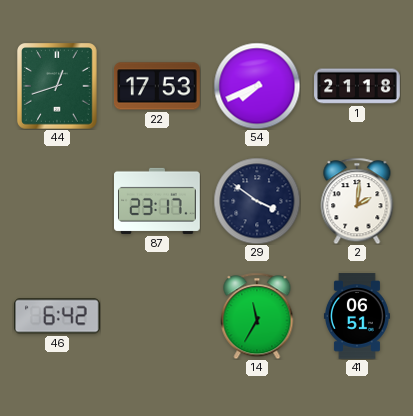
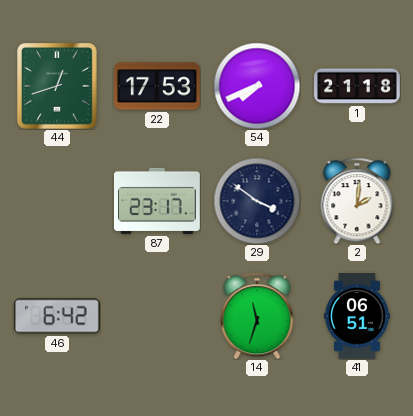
14: 11:35 -> 11:33 (257, 316)
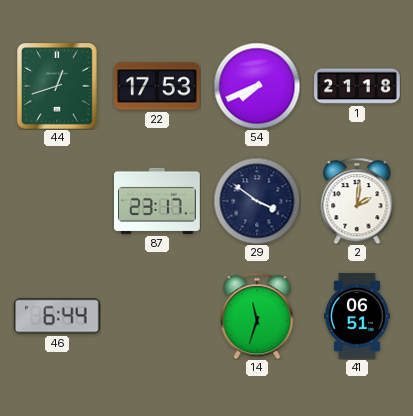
46: 6:42 -> 6:44 (57, 316)
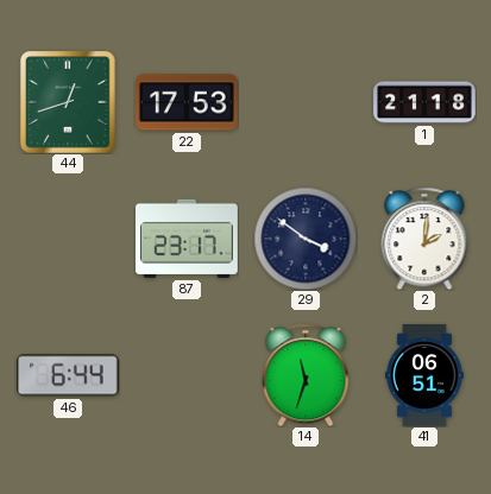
54: 7:41 -> none (257, 86)
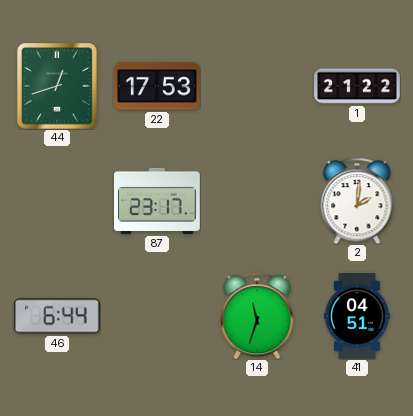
1: 21:18 -> 21:22 (357, 86)
29: 3:51 -> none (306, 239)
41: 06:51 -> 04:51 (357, 316)
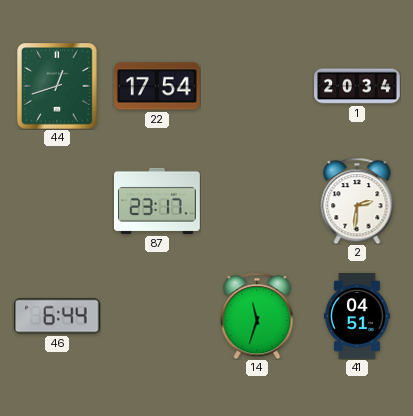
22: 17:53 -> 17:54 (158, 86)
1: 21:22 -> 20:34 (357, 86)
2: 2:01 -> 2:31 (357, 201)
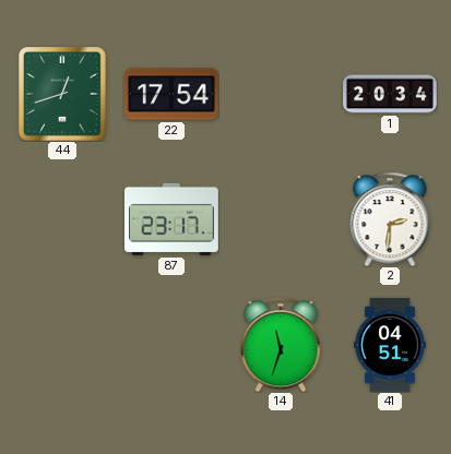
46: 6:44 -> none (57, 316)
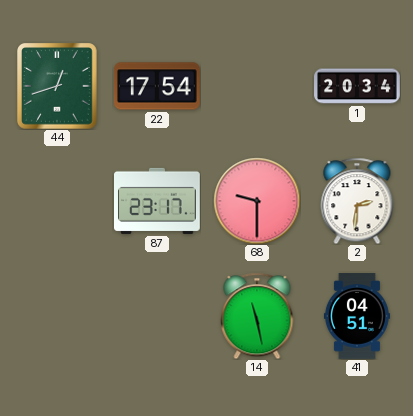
68: none -> 9:30 (257, 201)
14: 11:33 -> 11:28 (257, 316)
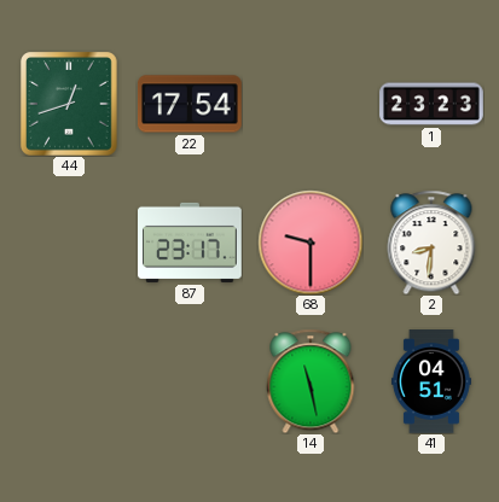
1: 20:34 -> 23:23 (431, 104)
2: 2:31 -> 8:31 (431, 243)
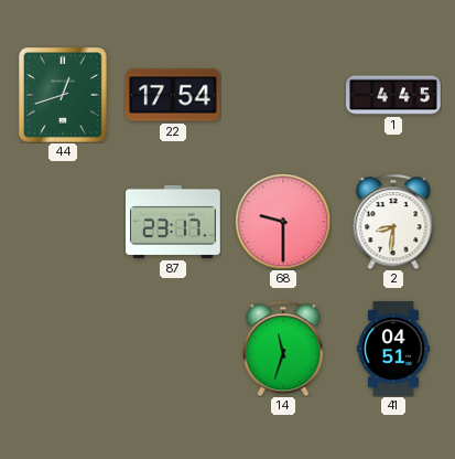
1: 23:23 -> 4:45 (393, 95)
14: 11:28 -> 11:33 (283, 349)
